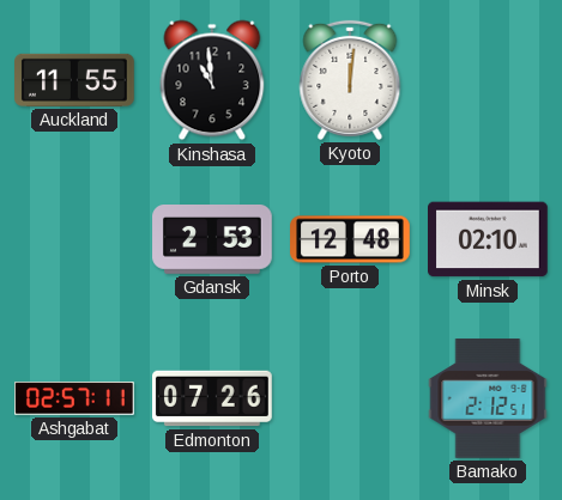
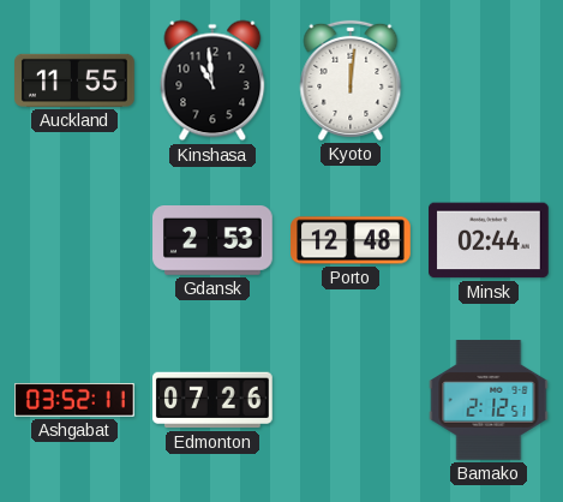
Minsk: 02:10 -> 02:44 (490, 240)
Ashgabat: 02:57 -> 03:52 (76, 400)
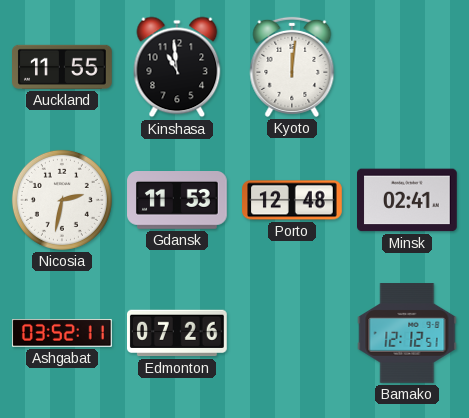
Nicosia: none -> 2:32 (62, 200)
Gdansk: 2:53 -> 11:53 (177, 201)
Minsk: 02:44 -> 02:41 (408, 200)
Bamako: 2:12 -> 12:12 (407, 333)
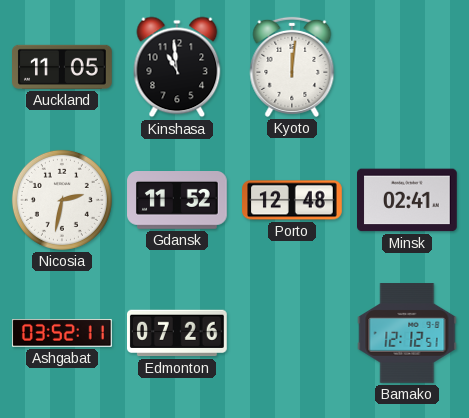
Auckland: 11:55 -> 11:05 (62, 67)
Gdansk: 11:53 -> 11:52 (177, 201)
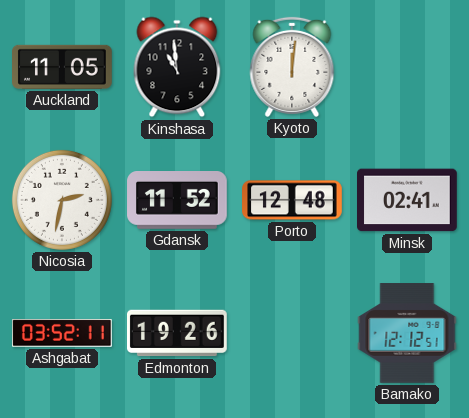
Edmonton: 07:26 -> 19:26 (178, 333)
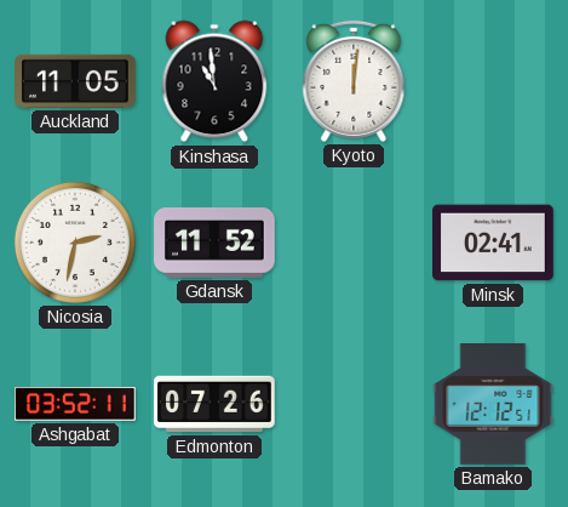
Porto: 12:48 -> none (292, 200)
Edmonton: 19:26 -> 07:26 (216, 404)
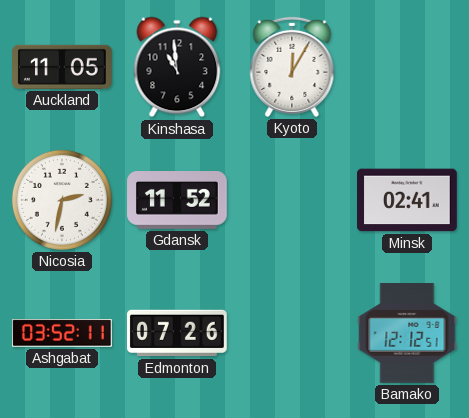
Kyoto: 12:01 -> 12:05 (292, 67)
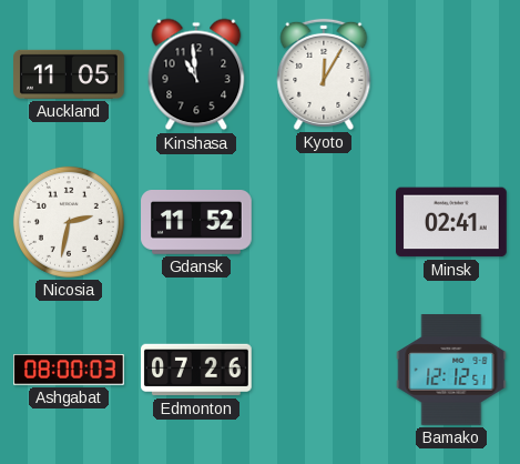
Ashgabat: 03:52 -> 08:00 (70, 370)
